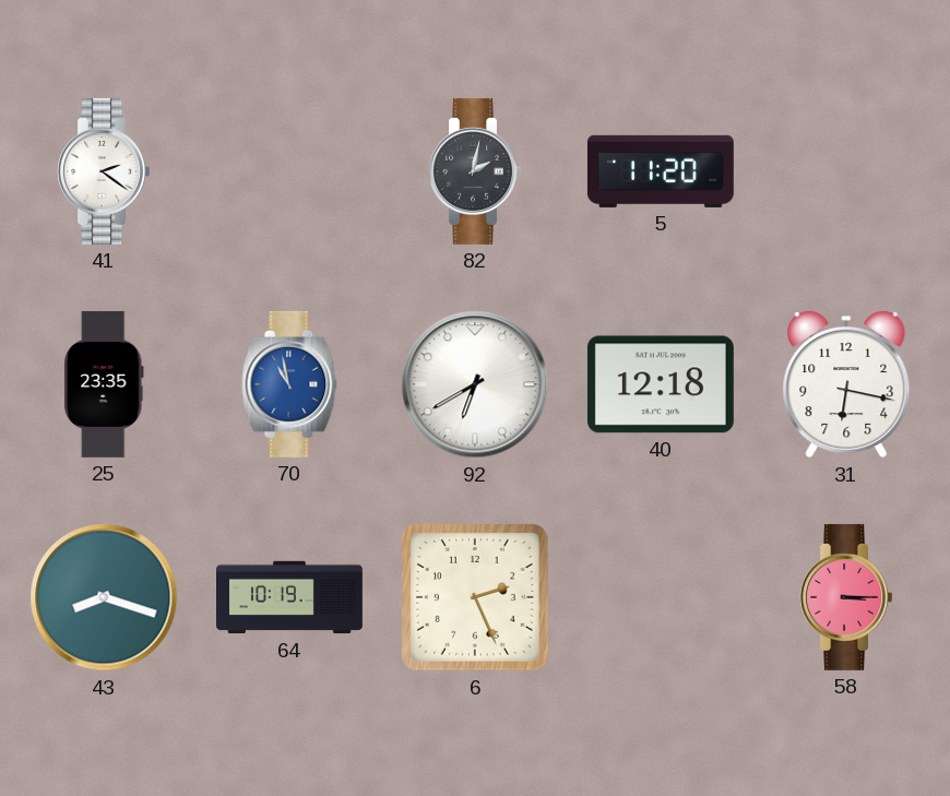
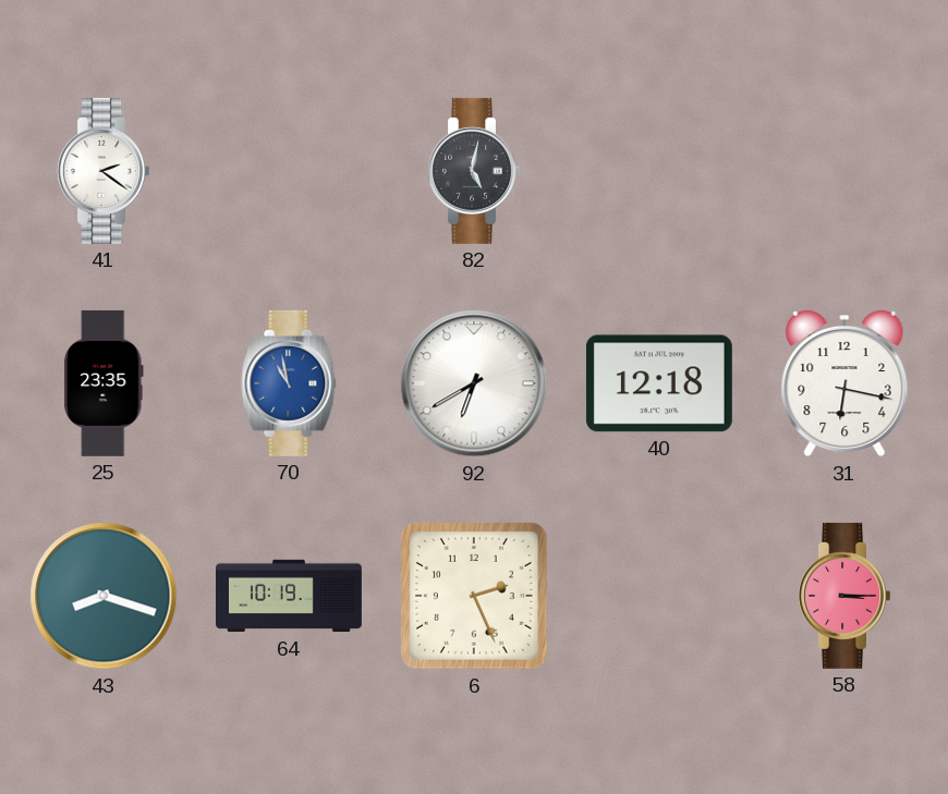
82: 2:02 -> 5:02 (473, 171)
5: 11:20 -> none (661, 171)
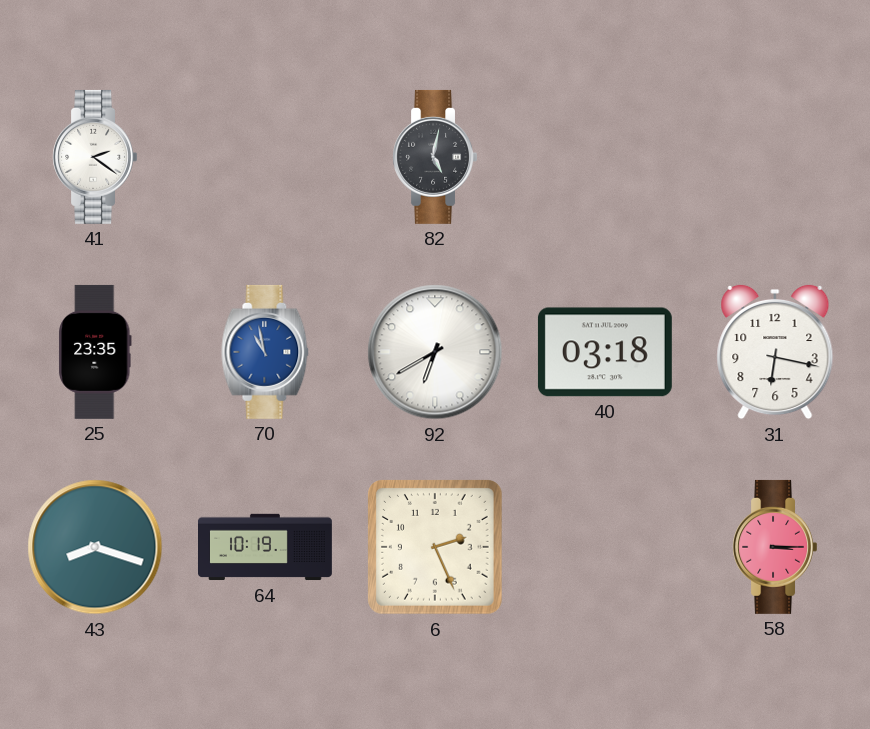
40: 12:18 -> 03:18 (605, 352)
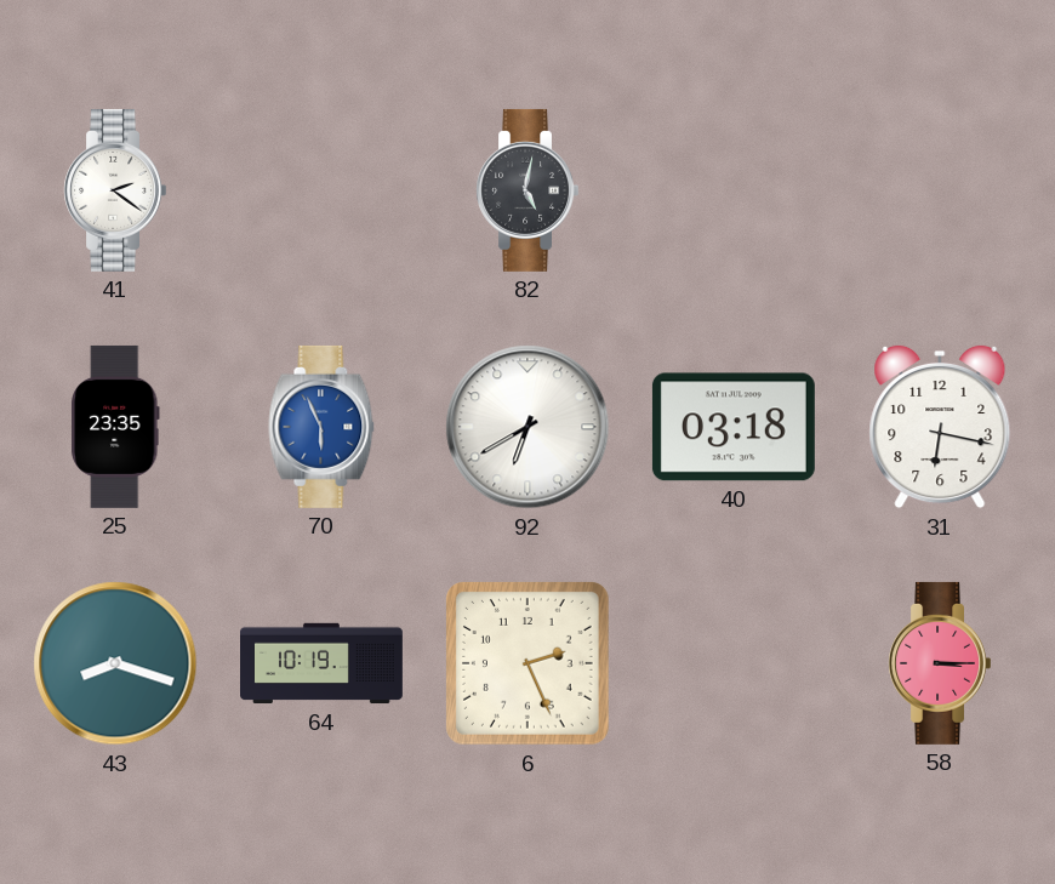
70: 10:58 -> 5:56 (321, 427)
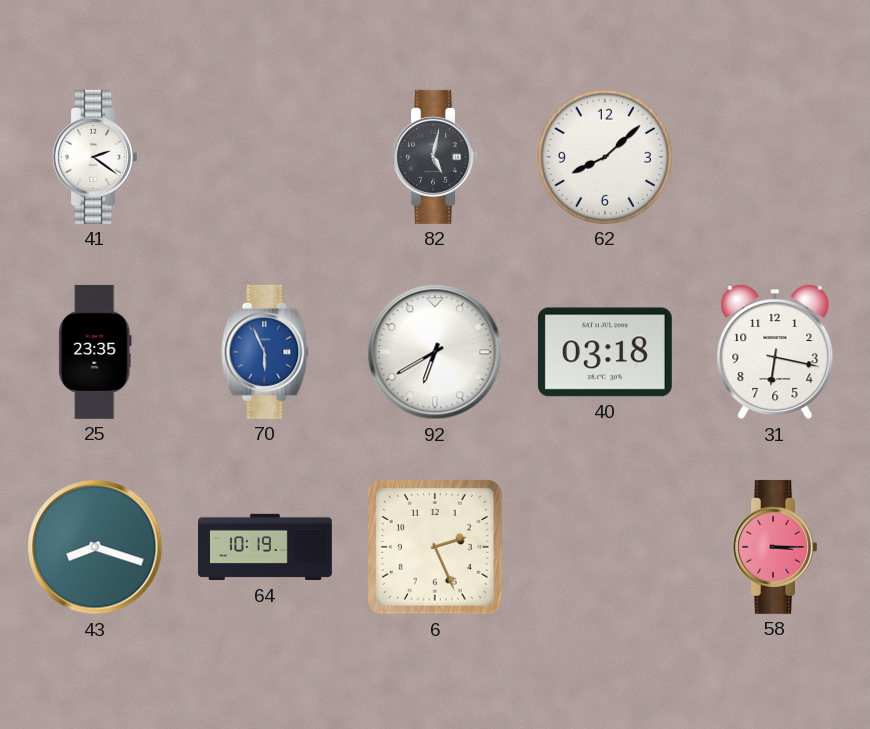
62: none -> 8:08 (605, 157)
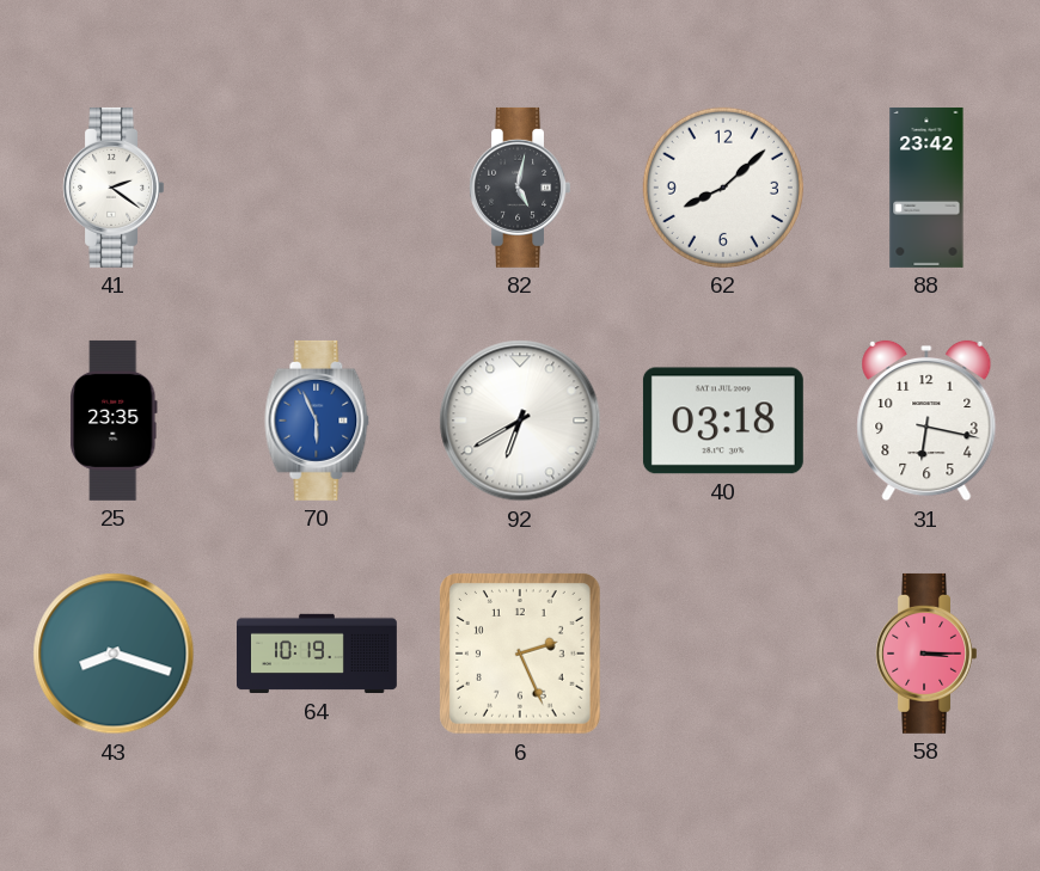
88: none -> 23:42 (926, 188)
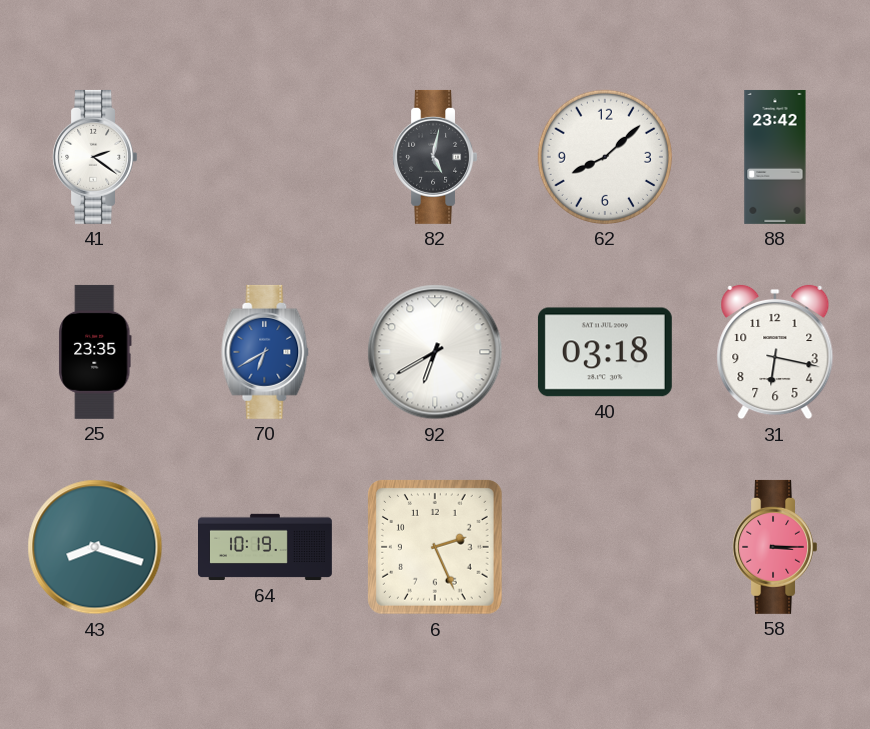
70: 5:56 -> 6:40 (265, 352)
